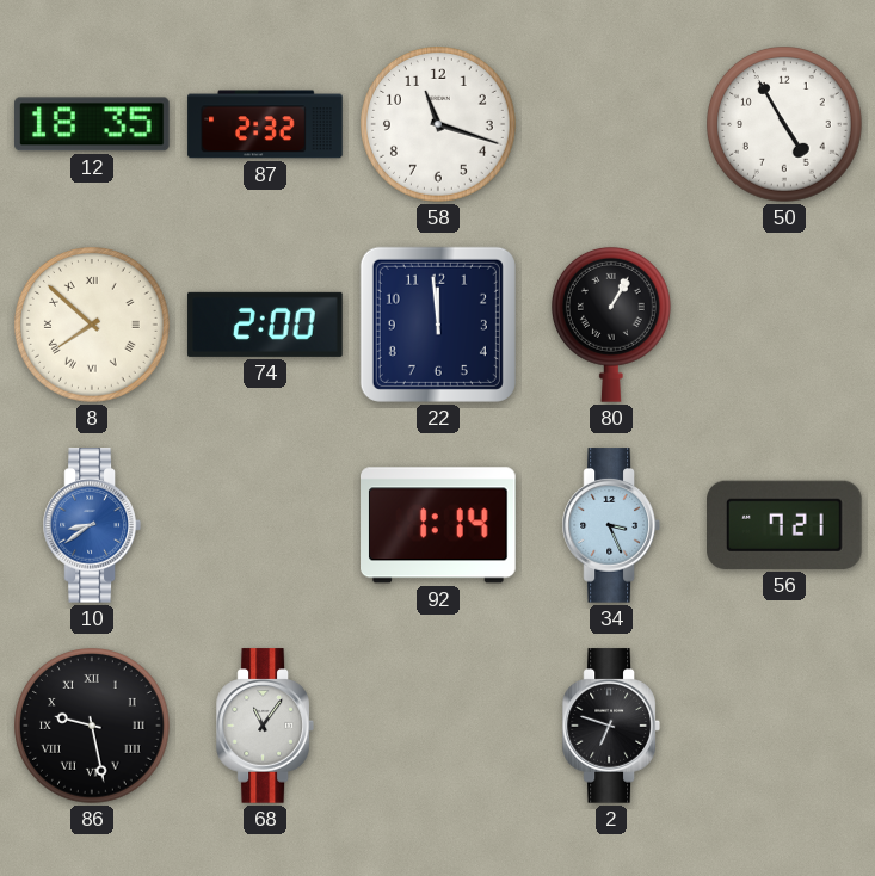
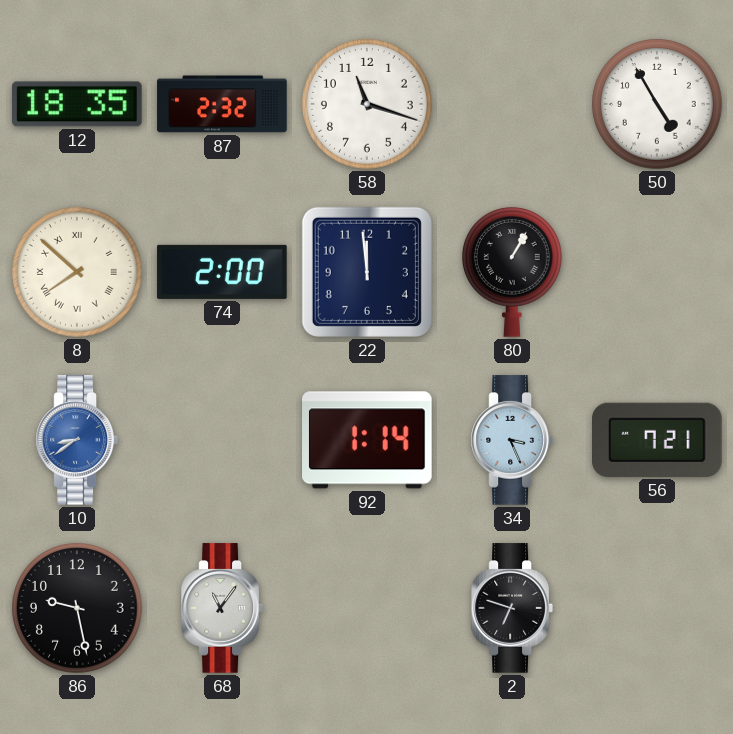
86 numerals: Roman -> Arabic (78, 609)
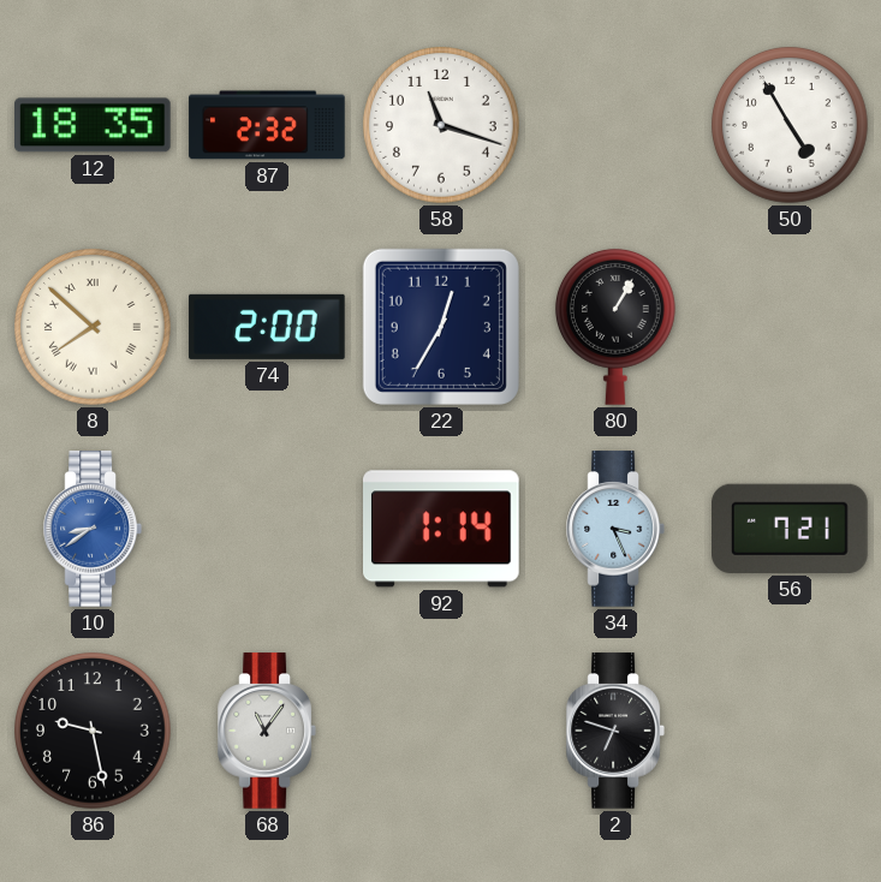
22: 11:59 -> 12:35 (441, 327)
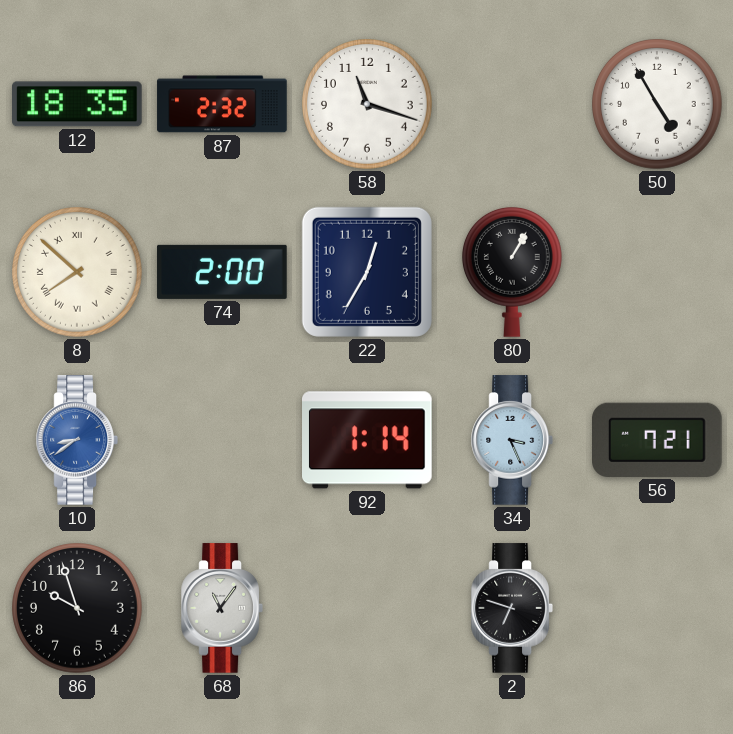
86: 9:28 -> 9:57 (78, 609)
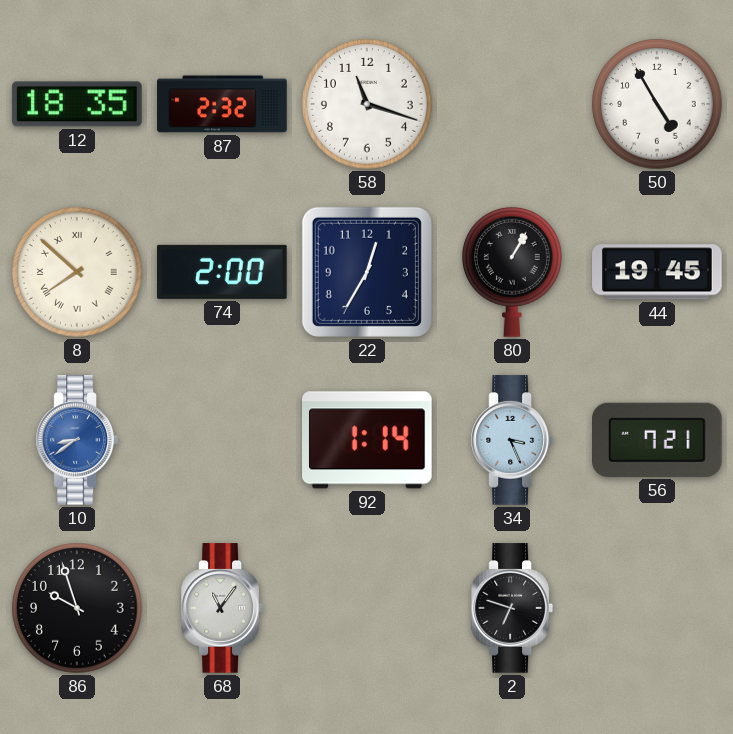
44: none -> 19:45 (657, 272)
